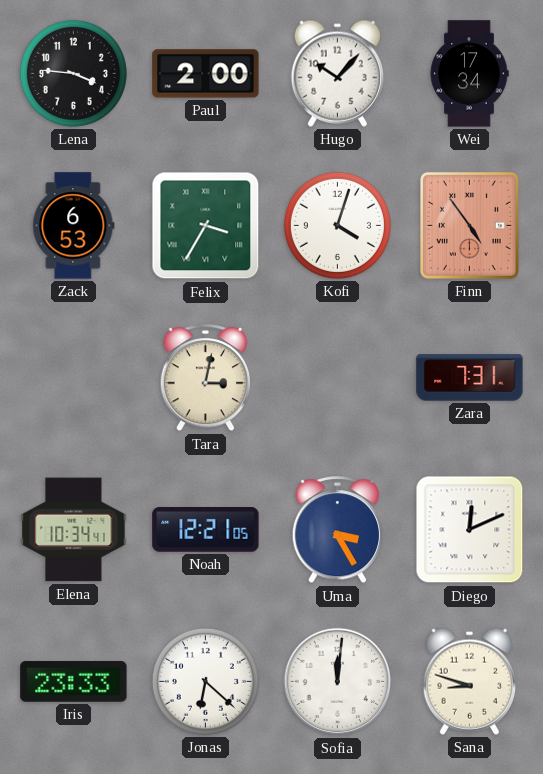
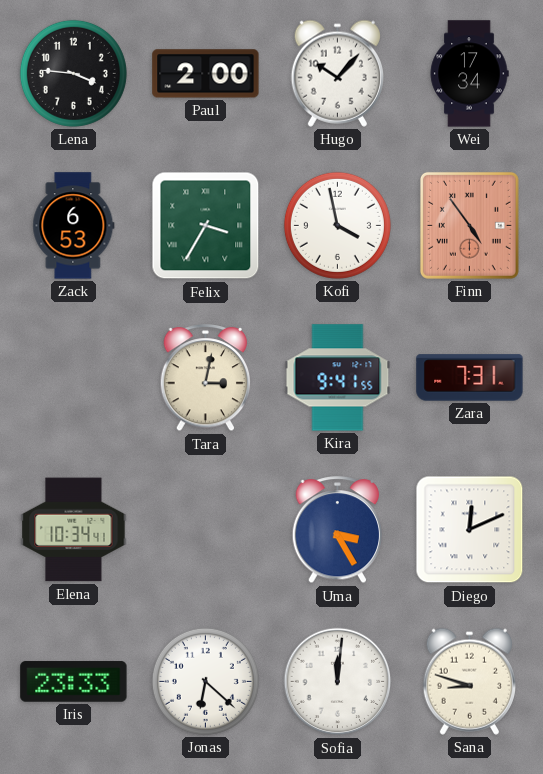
Kofi: 4:03 -> 3:58 (337, 225)
Kira: none -> 9:41 (338, 378)
Noah: 12:21 -> none (206, 530)
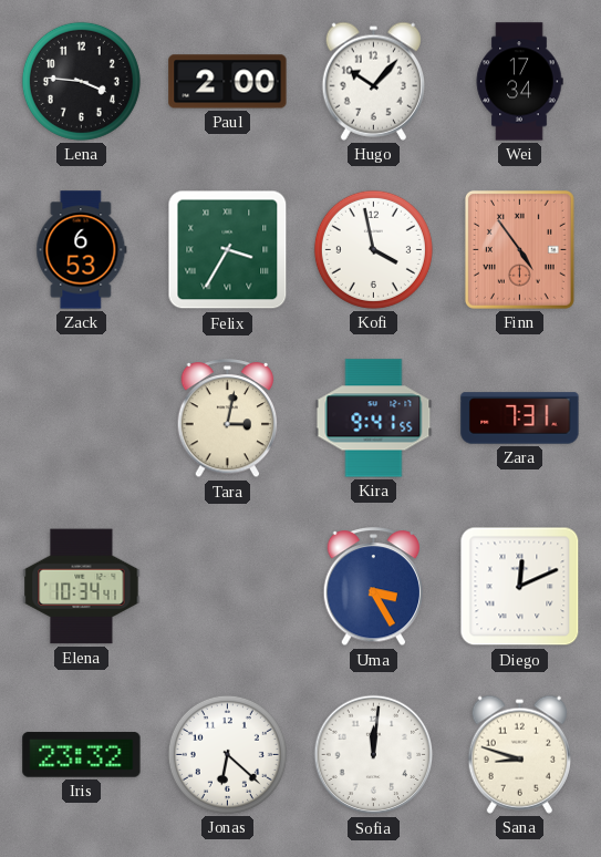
Iris: 23:33 -> 23:32 (82, 755)
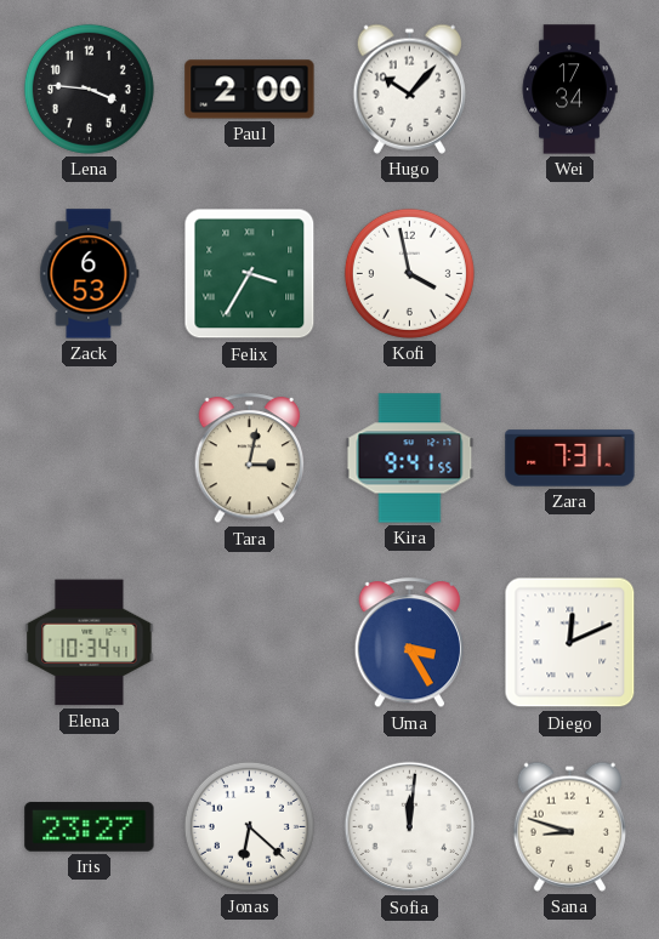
Finn: 4:54 -> none (519, 249)
Iris: 23:32 -> 23:27 (90, 827)
